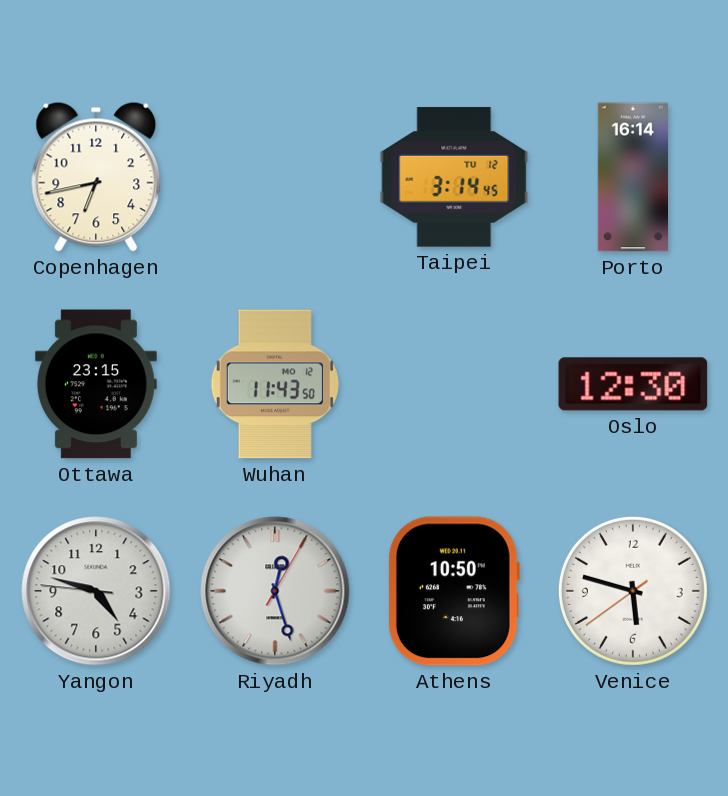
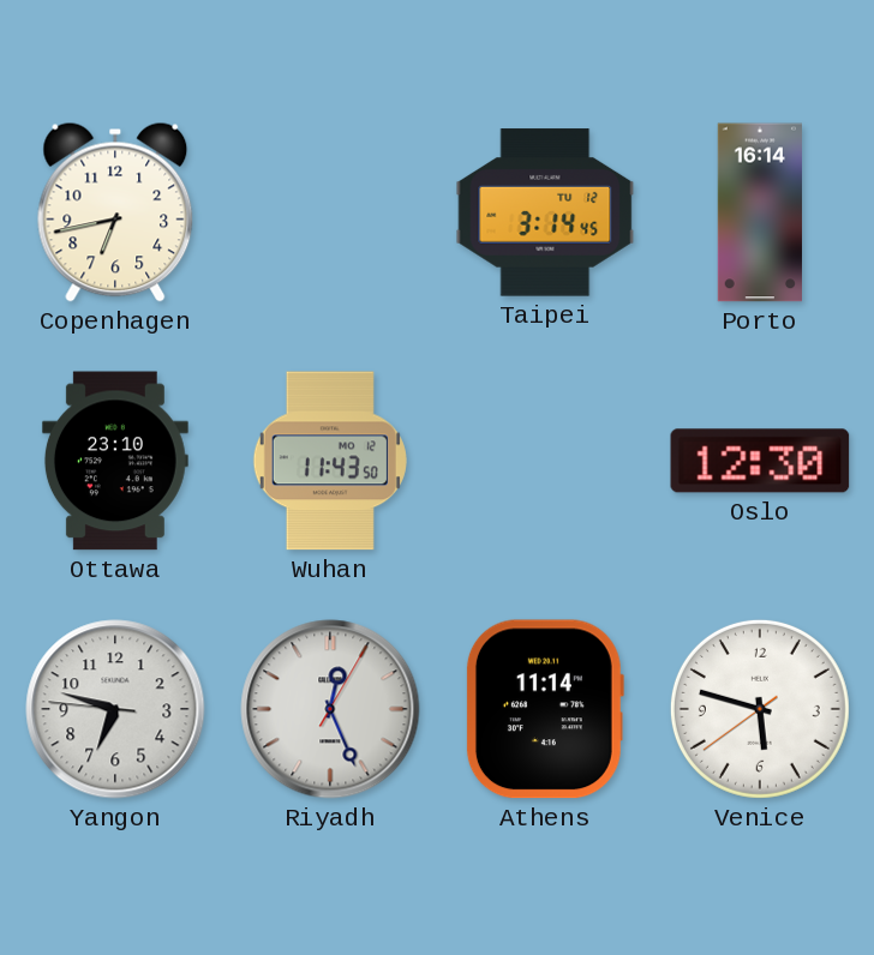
Ottawa: 23:15 -> 23:10 (115, 461)
Yangon: 4:47 -> 6:47 (115, 709)
Riyadh: 12:27 -> 12:26 (330, 709)
Athens: 10:50 -> 11:14 (544, 709)
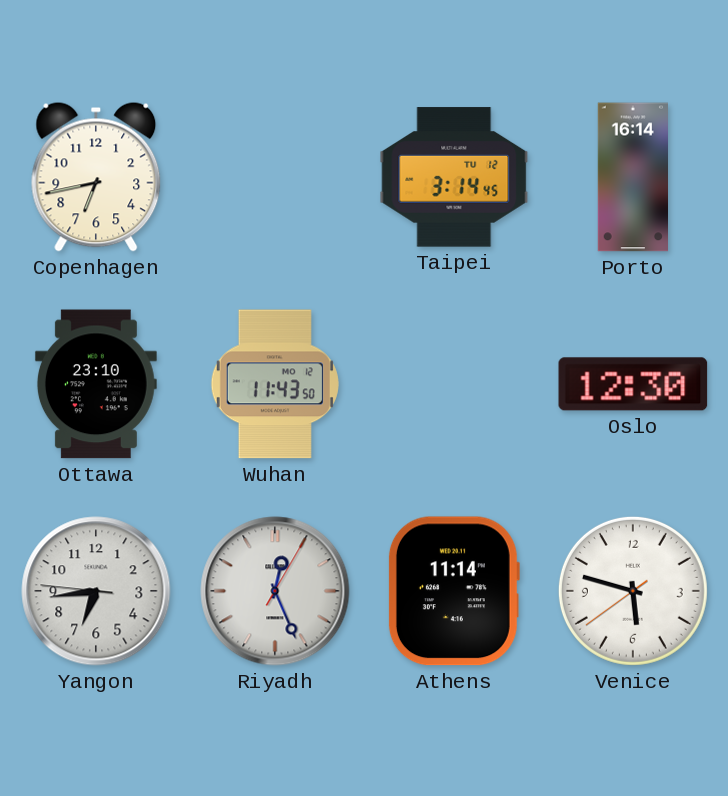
Yangon: 6:47 -> 6:43 (96, 591)
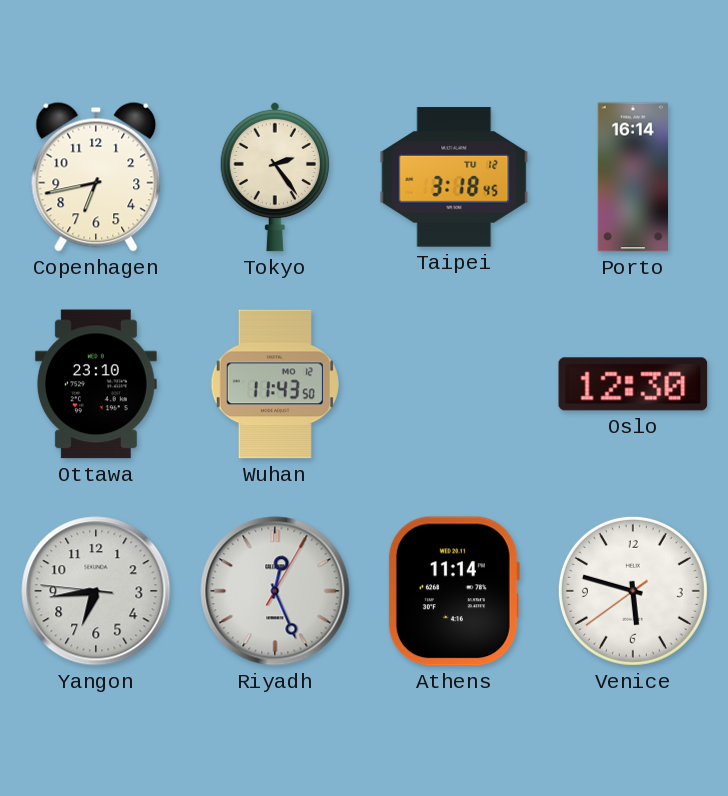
Tokyo: none -> 2:24 (274, 177)
Taipei: 3:14 -> 3:18 (454, 177)
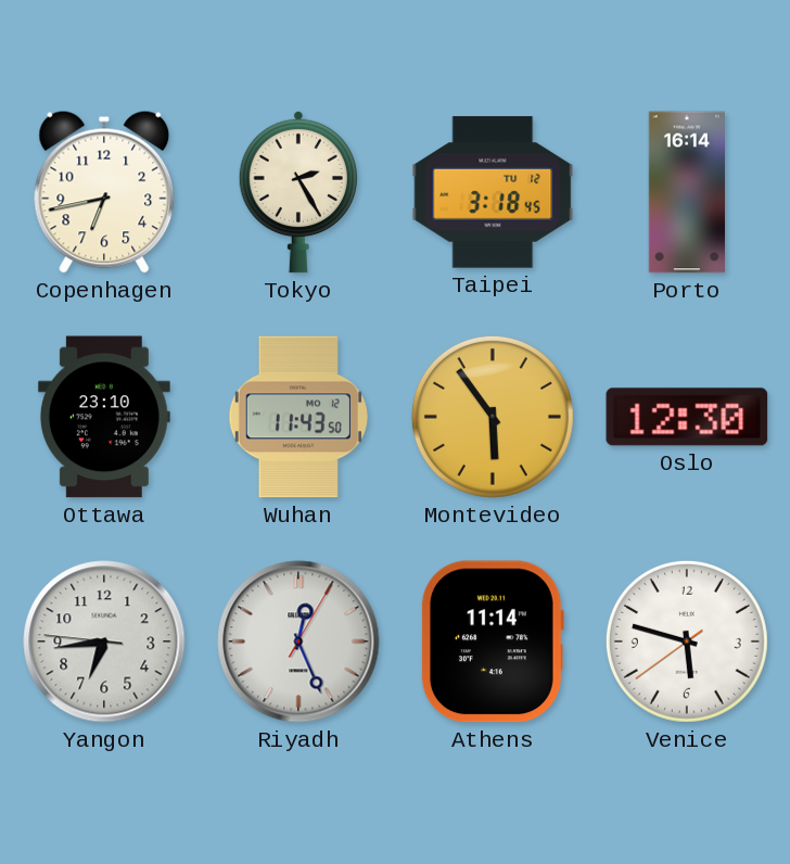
Tokyo: 2:24 -> 2:25 (297, 192)
Montevideo: none -> 5:54 (493, 417)
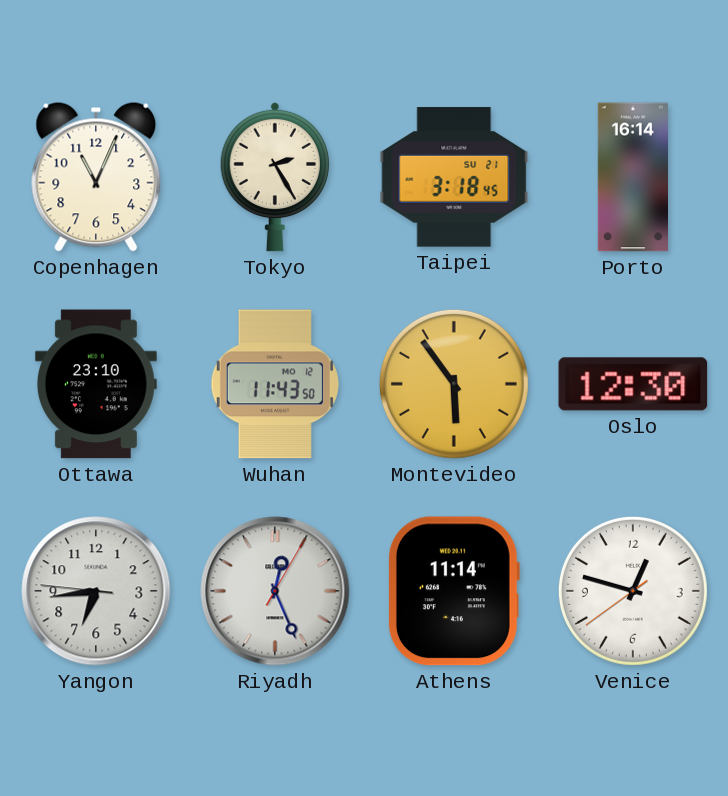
Copenhagen: 6:43 -> 11:04 (96, 177)
Taipei date: TU 12 -> SU 21 (454, 177)
Venice: 5:47 -> 12:47 (633, 591)
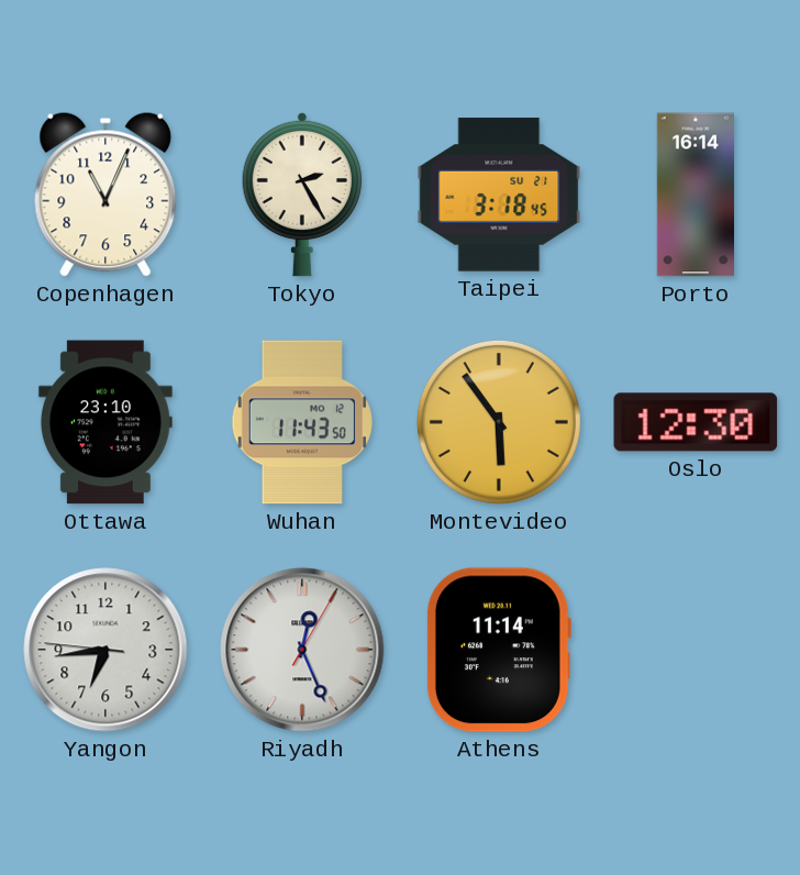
Venice: 12:47 -> none (633, 591)
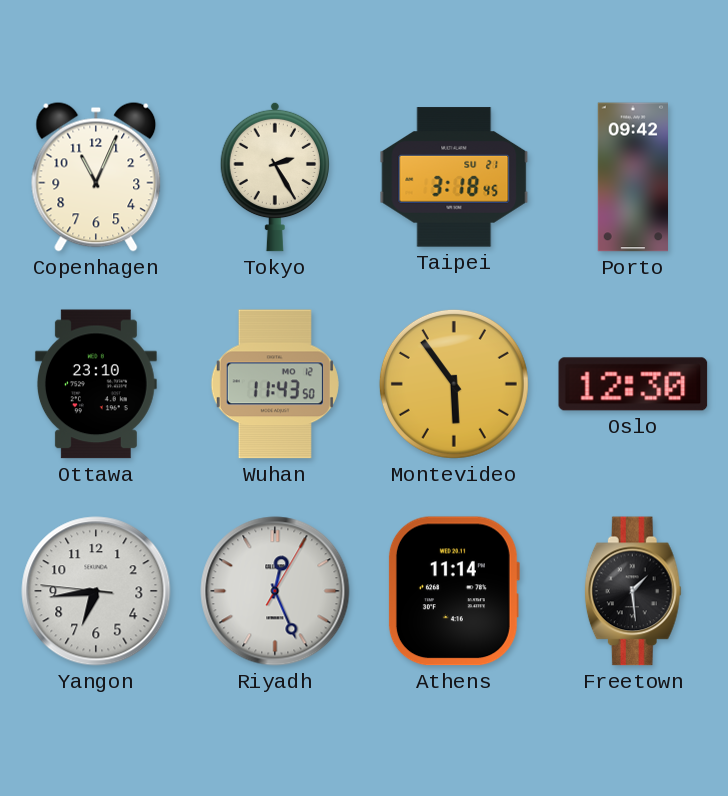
Porto: 16:14 -> 09:42 (632, 177)
Freetown: none -> 1:29 (633, 591)
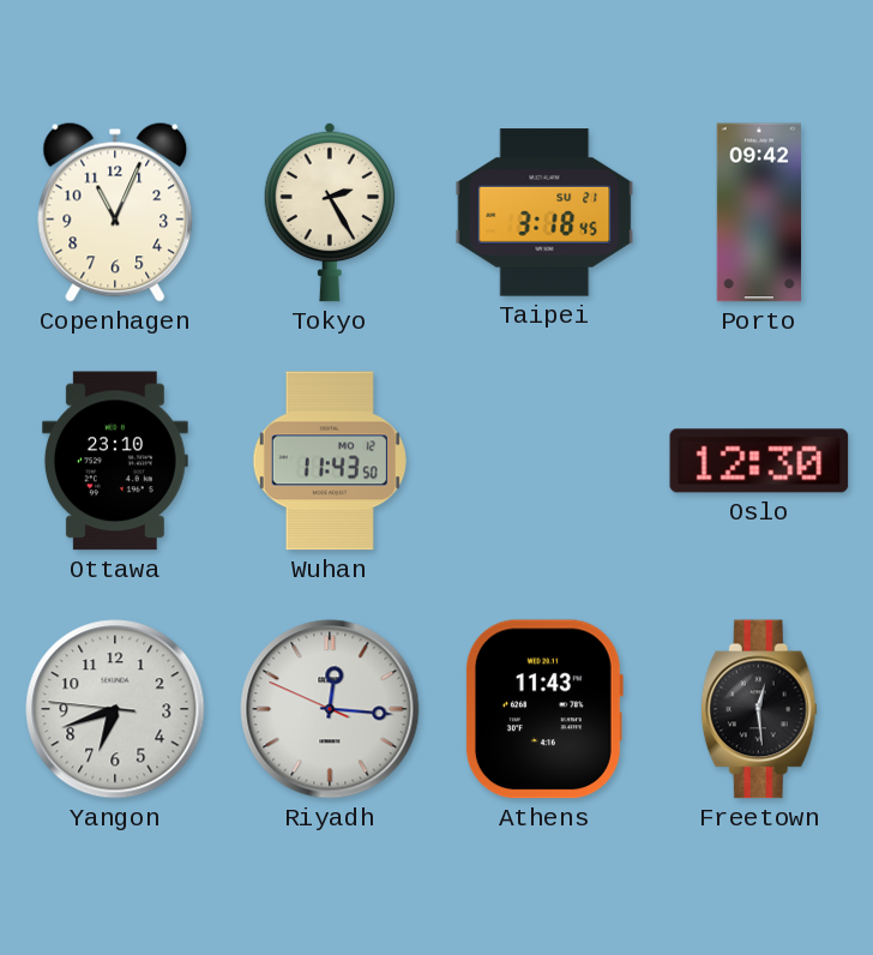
Montevideo: 5:54 -> none (454, 384)
Yangon: 6:43 -> 6:41 (115, 709)
Riyadh: 12:26 -> 12:15 (330, 709)
Athens: 11:14 -> 11:43 (543, 709)
Freetown: 1:29 -> 12:29 (759, 709)
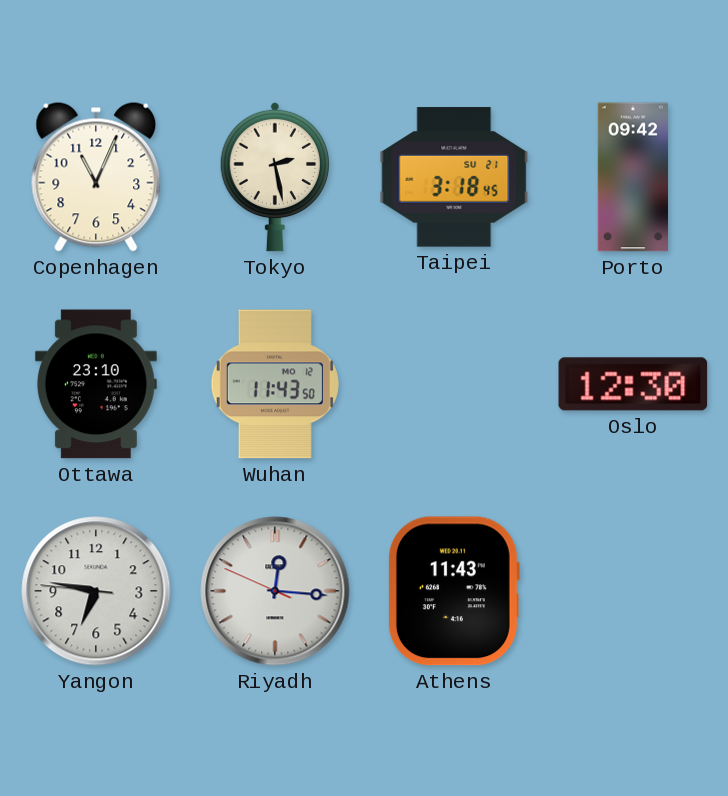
Tokyo: 2:25 -> 2:28 (274, 177)
Yangon: 6:41 -> 6:46 (96, 591)
Freetown: 12:29 -> none (759, 709)
